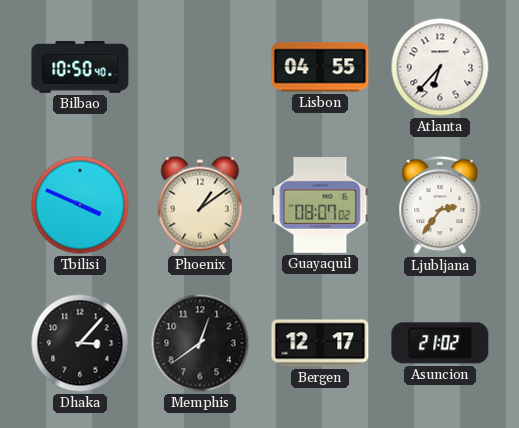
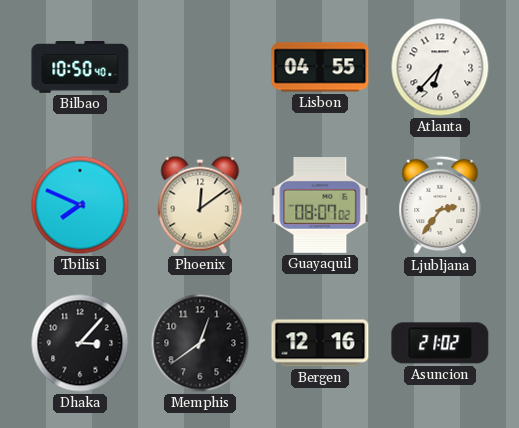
Tbilisi: 3:49 -> 7:49 (80, 205)
Phoenix: 1:09 -> 12:09 (200, 205)
Bergen: 12:17 -> 12:16 (320, 343)
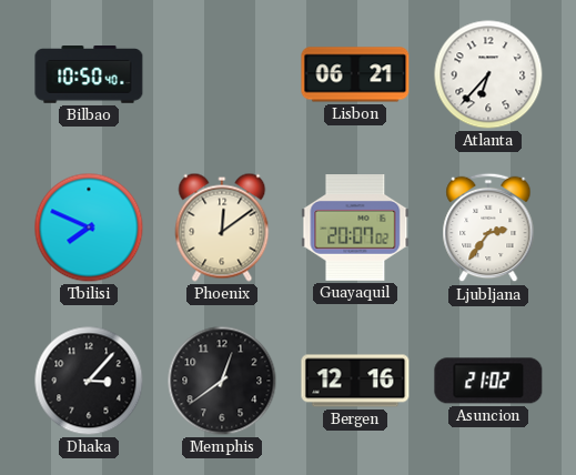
Lisbon: 04:55 -> 06:21 (355, 74)
Guayaquil: 08:07 -> 20:07 (355, 228)
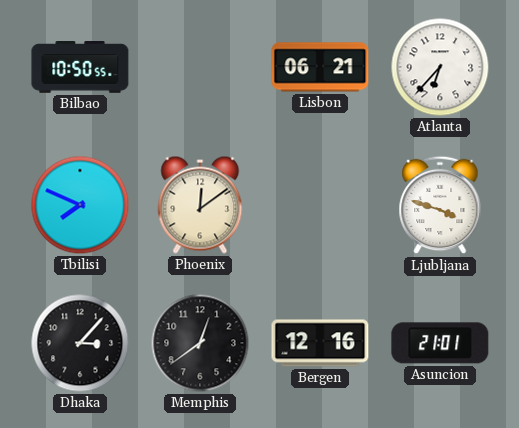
Bilbao: 10:50:40 -> 10:50:55 (80, 67)
Guayaquil: 20:07 -> none (355, 228)
Ljubljana: 2:36 -> 3:48 (440, 205)
Asuncion: 21:02 -> 21:01 (440, 343)
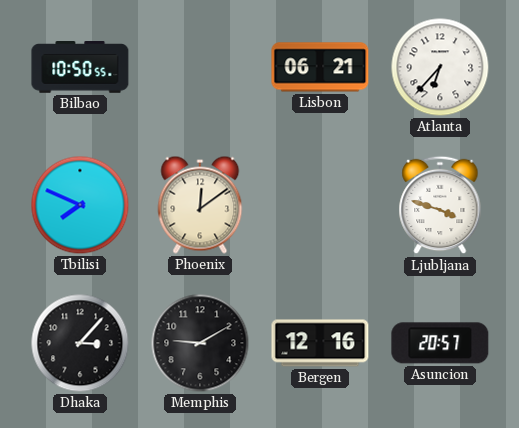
Memphis: 12:39 -> 9:10 (200, 343)
Asuncion: 21:01 -> 20:57 (440, 343)
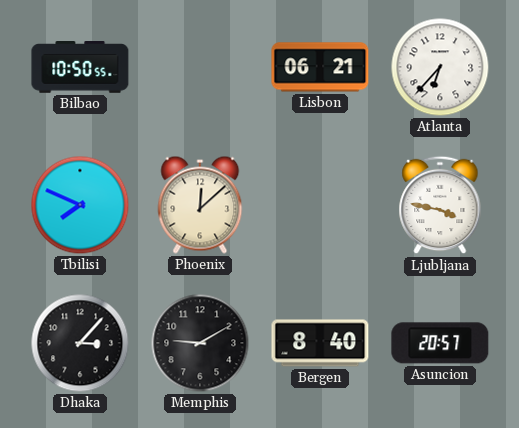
Phoenix: 12:09 -> 12:08 (200, 205)
Ljubljana: 3:48 -> 3:47 (440, 205)
Bergen: 12:16 -> 8:40 (320, 343)
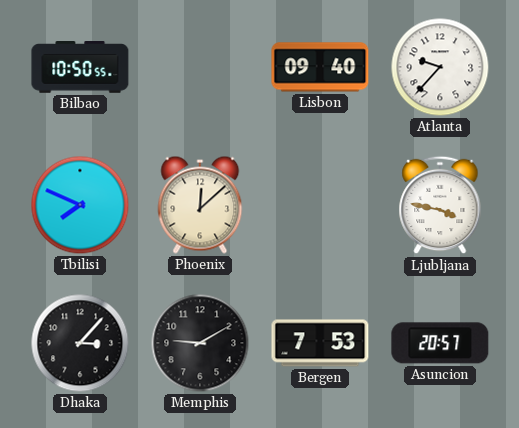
Lisbon: 06:21 -> 09:40 (320, 67)
Atlanta: 6:37 -> 9:37 (440, 67)
Bergen: 8:40 -> 7:53 (320, 343)
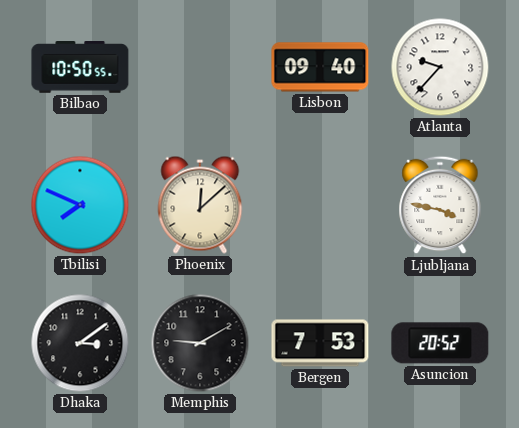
Dhaka: 3:07 -> 3:09 (80, 343)
Asuncion: 20:57 -> 20:52 (440, 343)
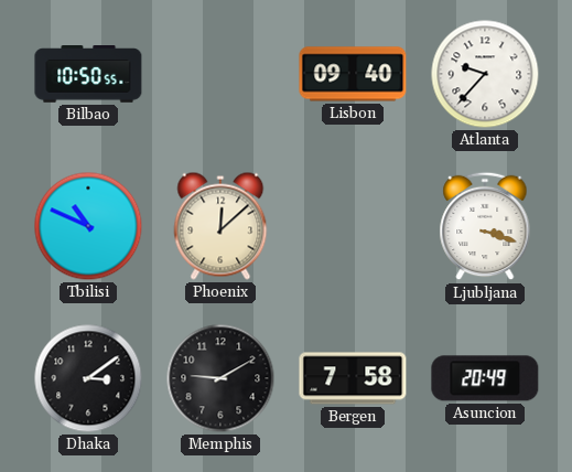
Tbilisi: 7:49 -> 10:49 (88, 226)
Ljubljana: 3:47 -> 3:18 (485, 226)
Bergen: 7:53 -> 7:58 (353, 378)
Asuncion: 20:52 -> 20:49 (485, 378)
